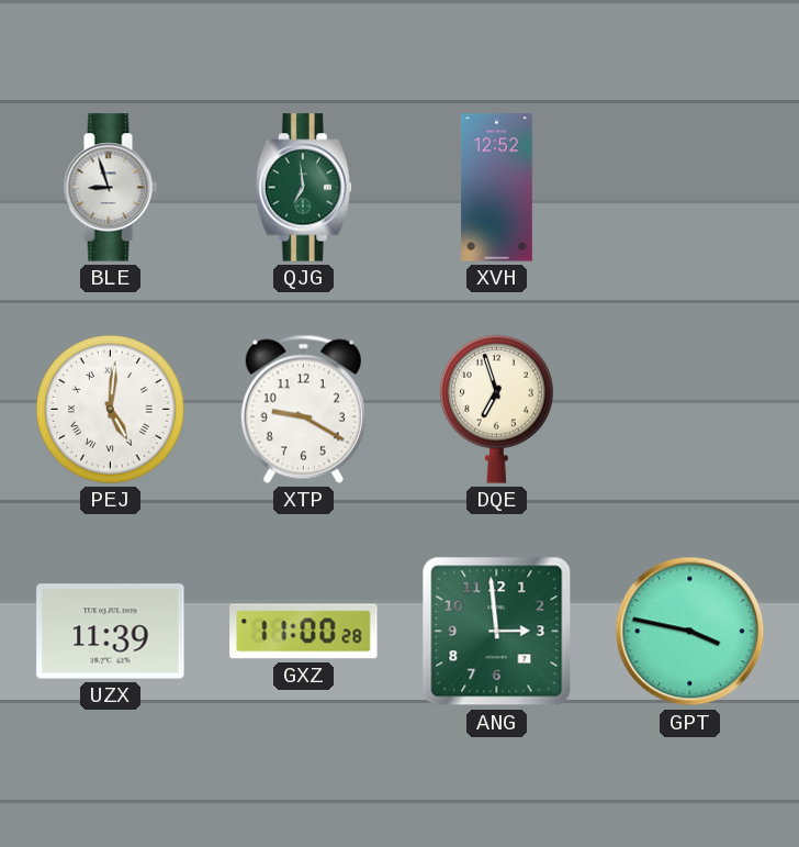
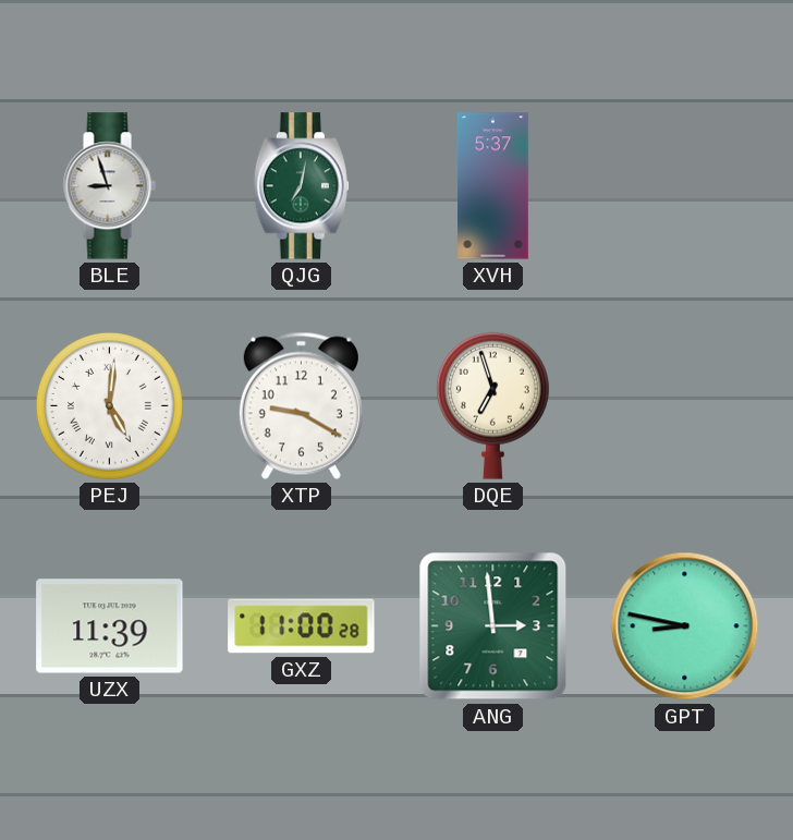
QJG: 6:59 -> 7:02 (301, 186)
XVH: 12:52 -> 5:37 (492, 186)
GPT: 3:47 -> 8:47 (685, 626)
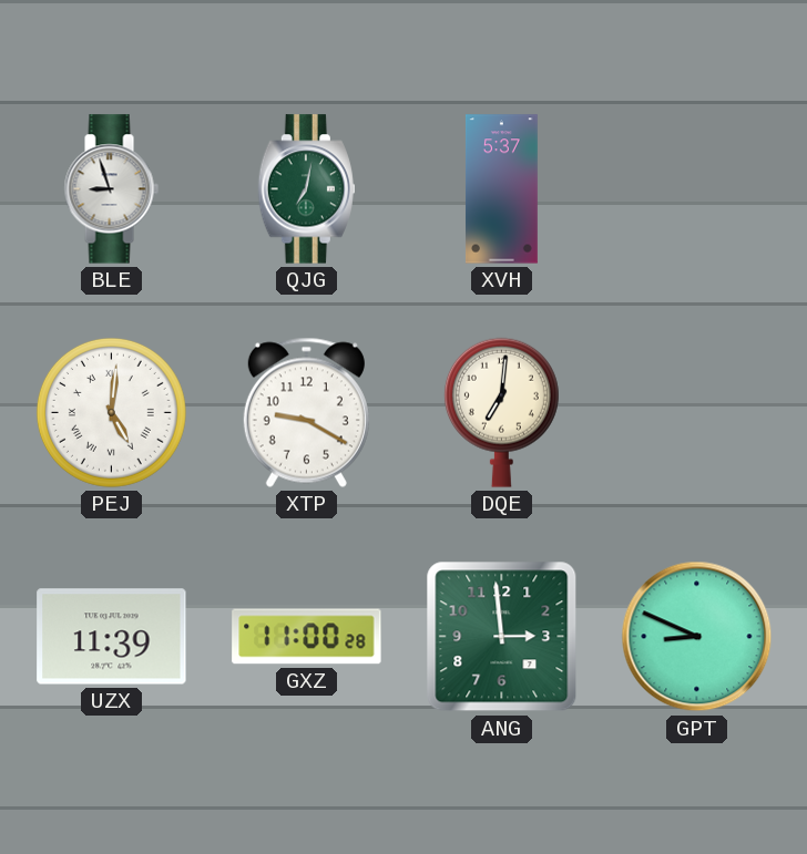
DQE: 6:57 -> 7:01 (501, 412)
GPT: 8:47 -> 8:49 (697, 637)
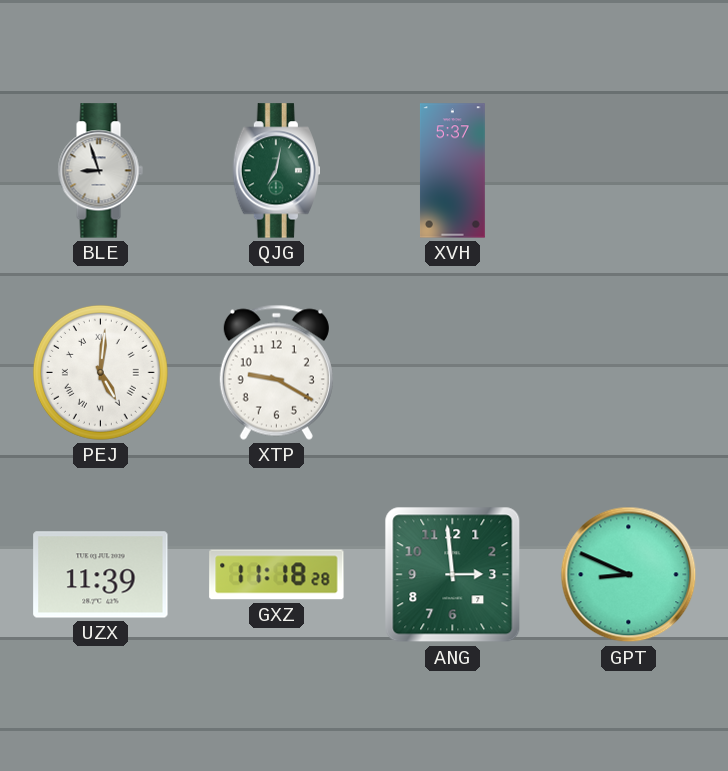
DQE: 7:01 -> none (501, 412)
GXZ: 11:00 -> 11:18 (277, 575)
